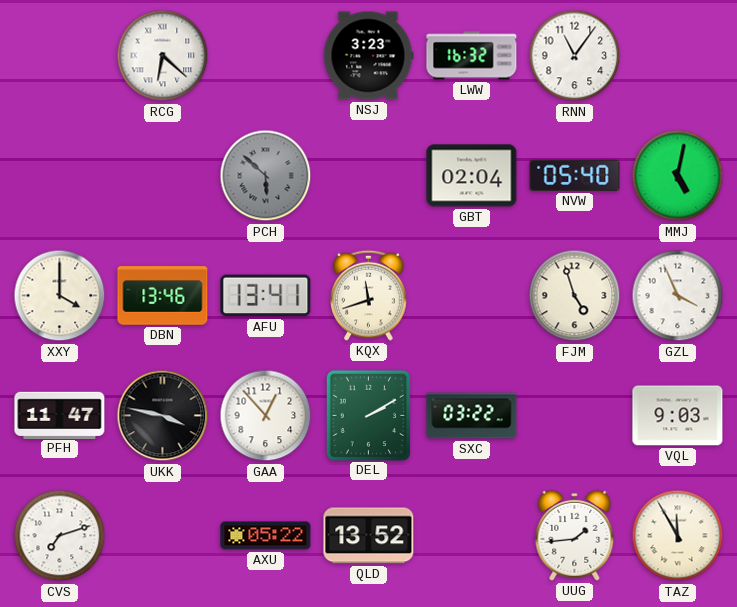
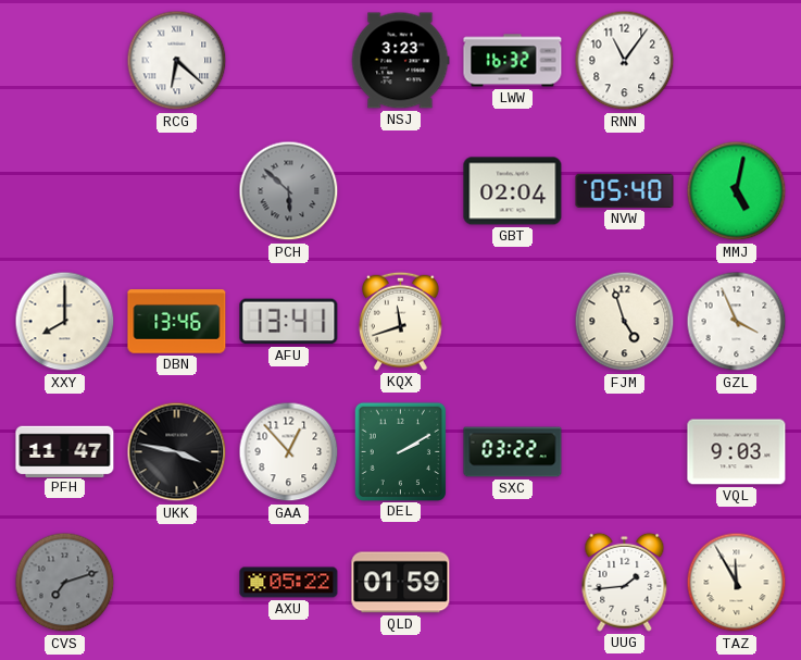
XXY: 4:00 -> 8:00 (65, 322)
CVS dial: white -> grey (65, 583)
QLD: 13:52 -> 01:59 (401, 583)
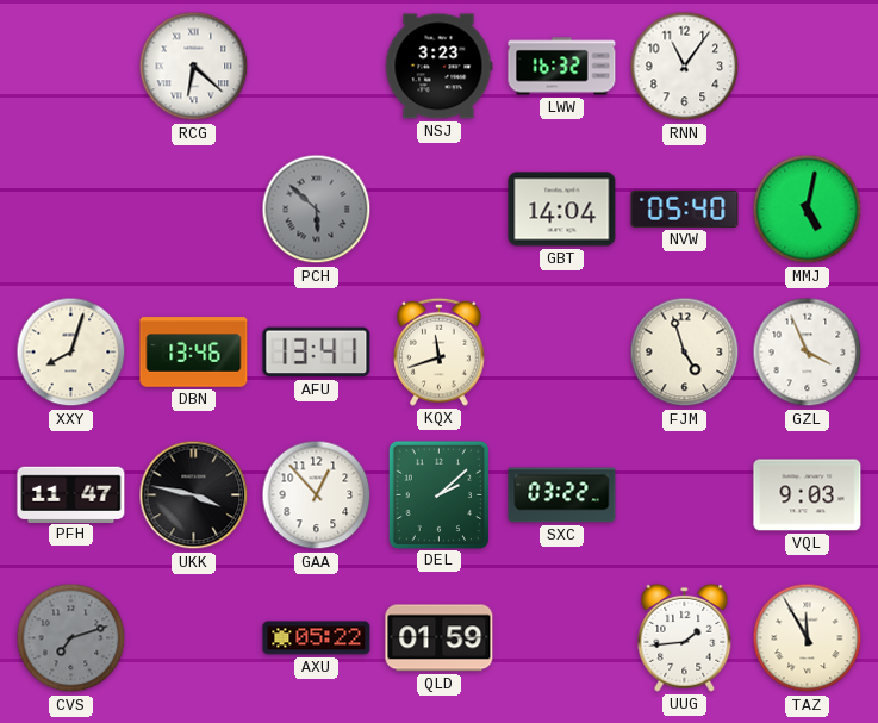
GBT: 02:04 -> 14:04 (562, 210)
XXY: 8:00 -> 8:03 (71, 353)
DEL: 2:10 -> 2:08 (438, 494)
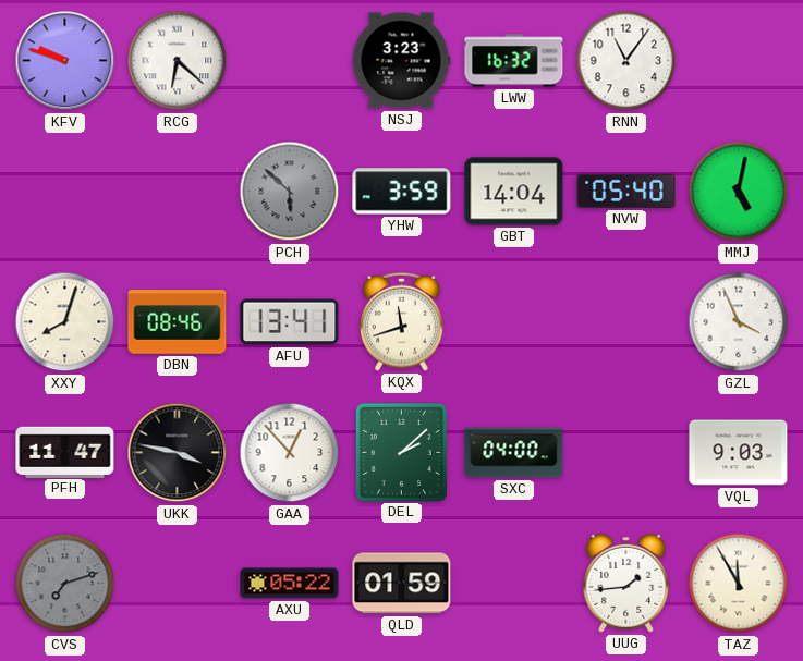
KFV: none -> 9:48 (65, 61)
YHW: none -> 3:59 (402, 192)
DBN: 13:46 -> 08:46 (178, 322)
FJM: 4:57 -> none (685, 353)
SXC: 03:22 -> 04:00 (514, 453)
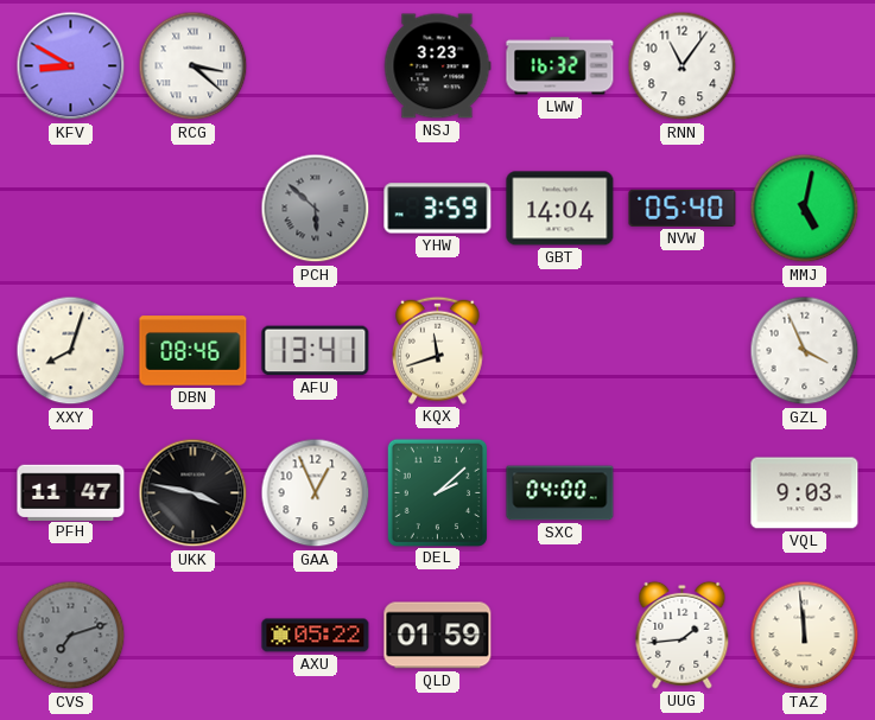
KFV: 9:48 -> 8:50 (71, 66)
RCG: 6:22 -> 3:22 (194, 66)
GAA: 12:53 -> 12:56 (316, 493)
TAZ: 11:55 -> 11:59 (805, 636)
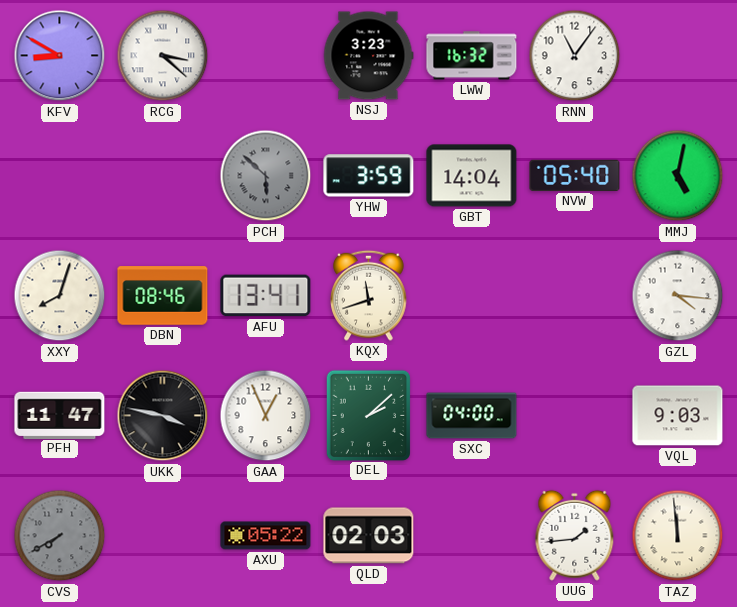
GZL: 3:56 -> 4:16 (678, 296)
CVS: 7:12 -> 7:40 (60, 536)
QLD: 01:59 -> 02:03 (369, 536)
